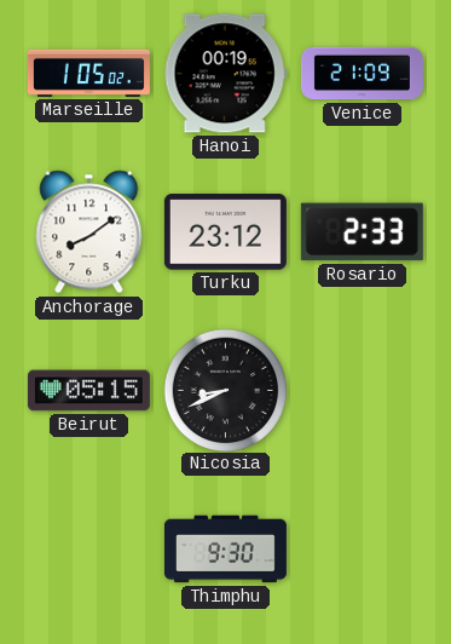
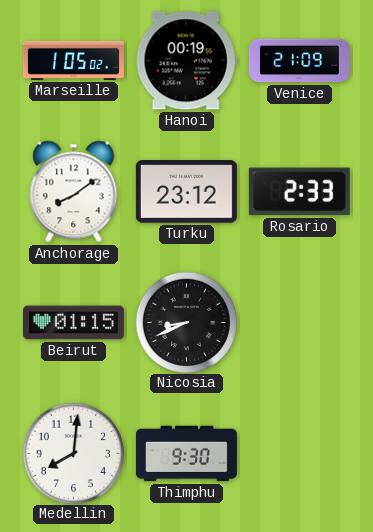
Beirut: 05:15 -> 01:15 (73, 323)
Medellin: none -> 8:01 (73, 453)
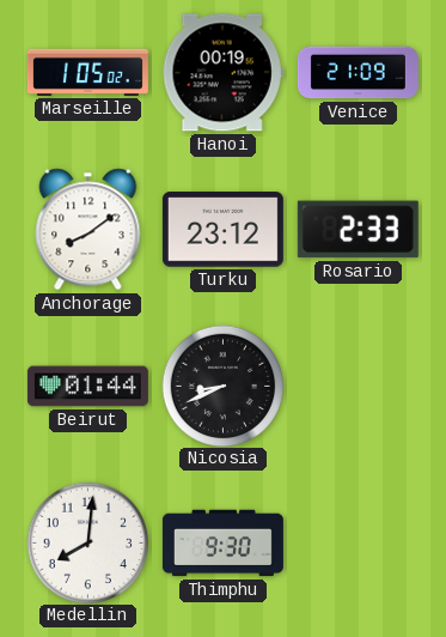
Beirut: 01:15 -> 01:44 (87, 387)
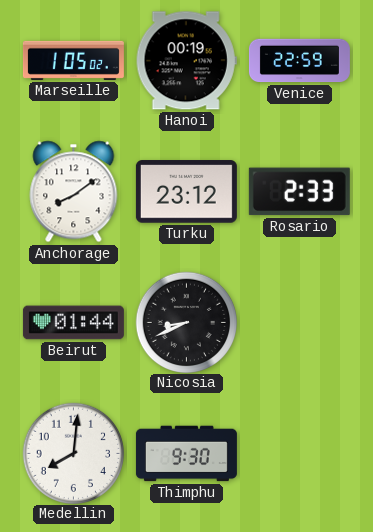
Venice: 21:09 -> 22:59 (299, 61)
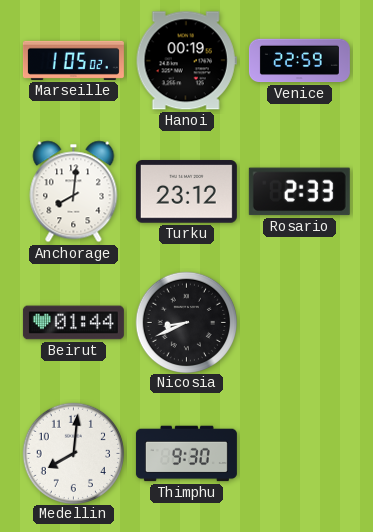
Anchorage: 8:09 -> 8:01 (74, 192)
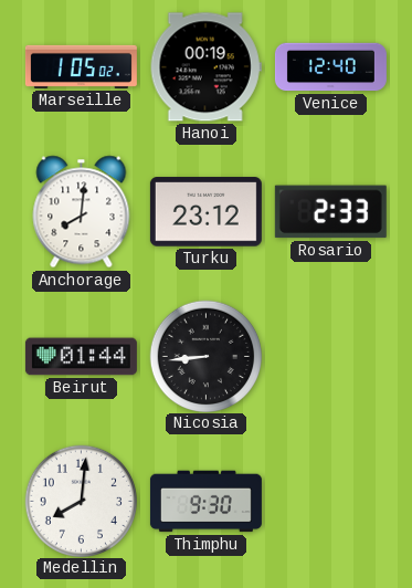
Venice: 22:59 -> 12:40 (330, 67)
Nicosia: 8:41 -> 8:44 (205, 356)
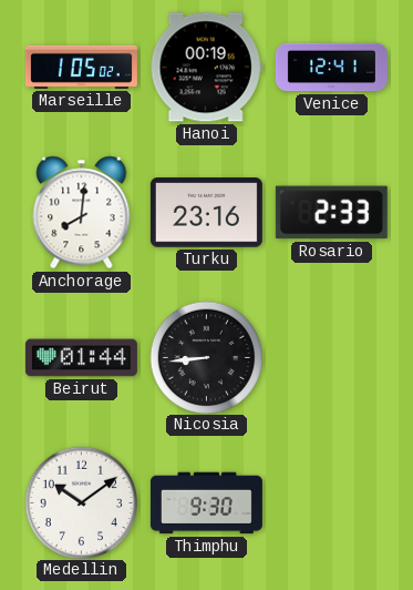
Venice: 12:40 -> 12:41 (331, 68)
Turku: 23:12 -> 23:16 (206, 213)
Medellin: 8:01 -> 10:09 (81, 502)
